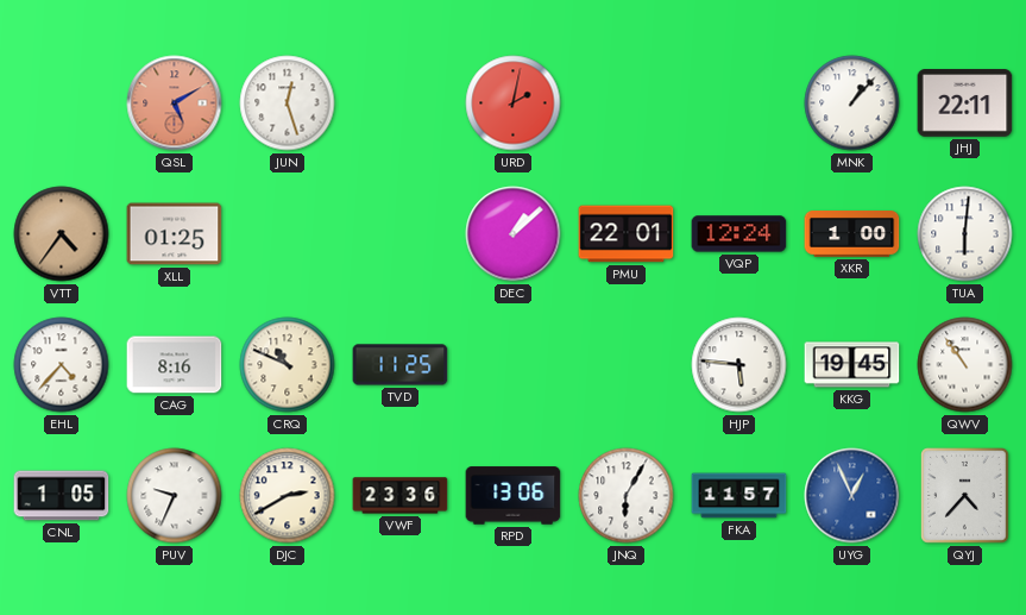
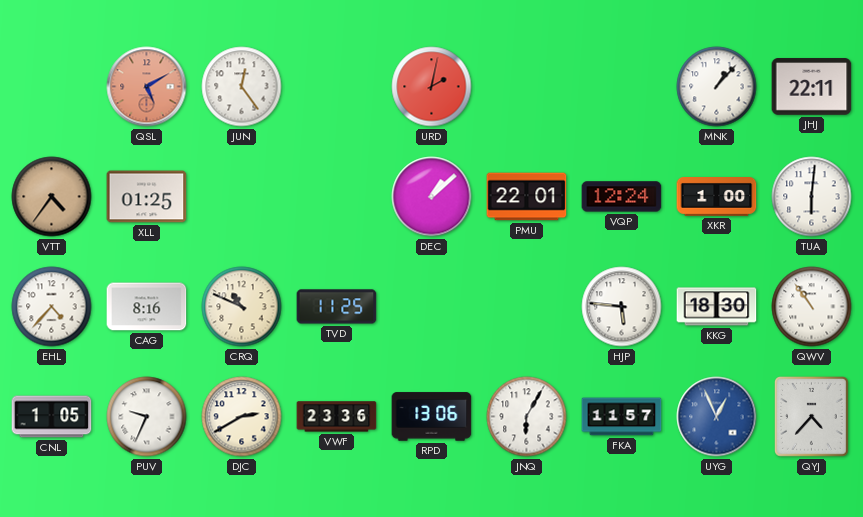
JUN: 12:27 -> 12:24 (242, 87)
KKG: 19:45 -> 18:30 (717, 307)
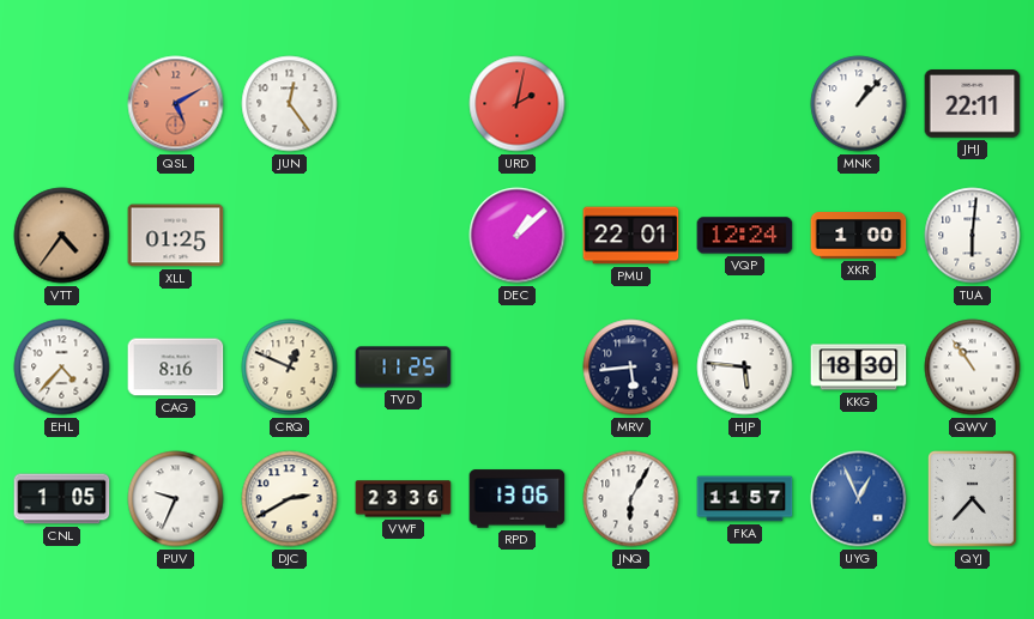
CRQ: 10:49 -> 12:49 (290, 368)
MRV: none -> 5:44 (631, 368)
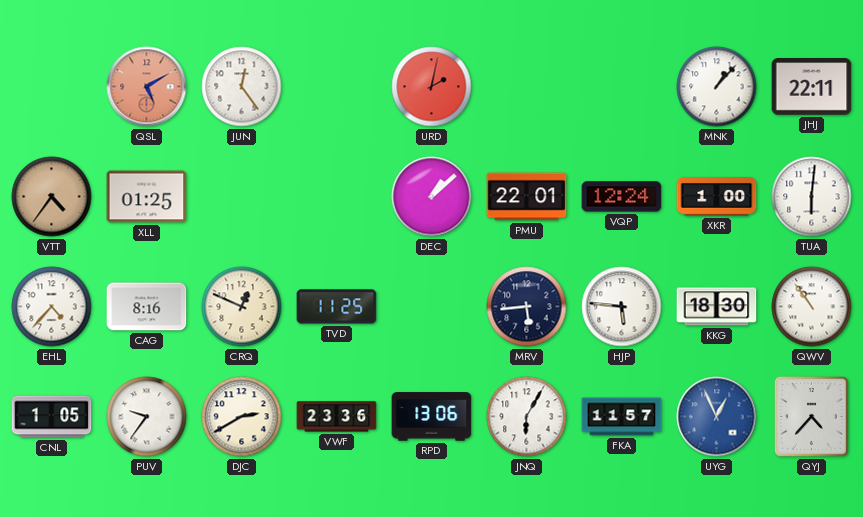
PUV: 9:34 -> 9:36 (147, 417)
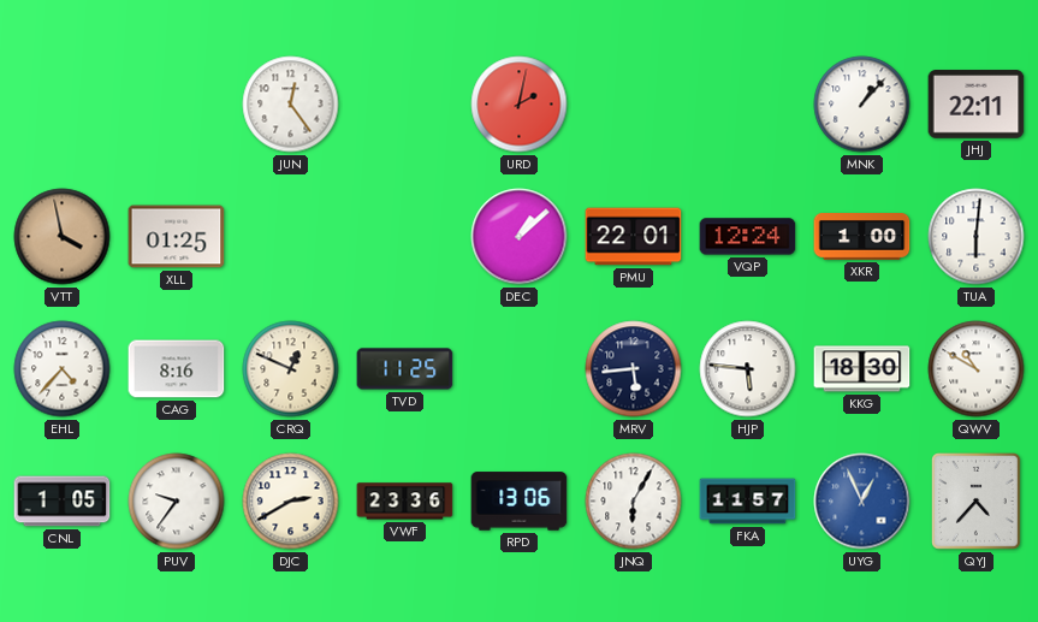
QSL: 5:10 -> none (147, 87)
VTT: 4:36 -> 3:58 (63, 237)
QWV: 10:54 -> 10:50 (977, 369)
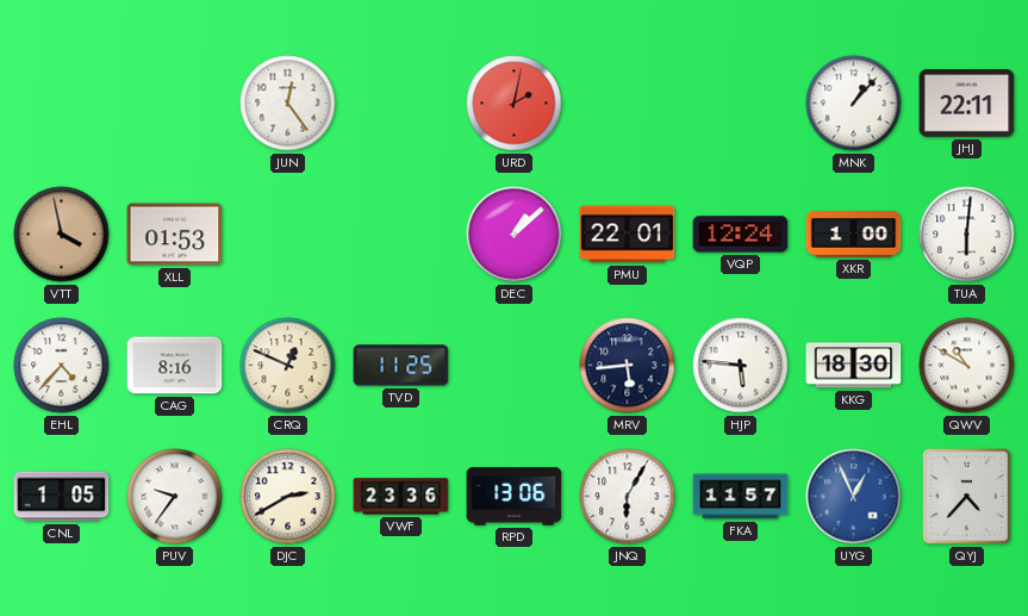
XLL: 01:25 -> 01:53 (175, 235)
